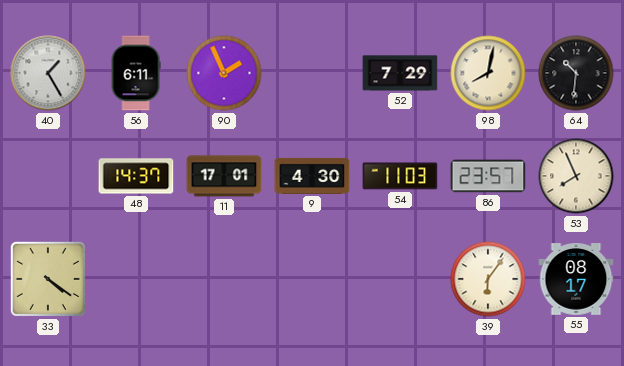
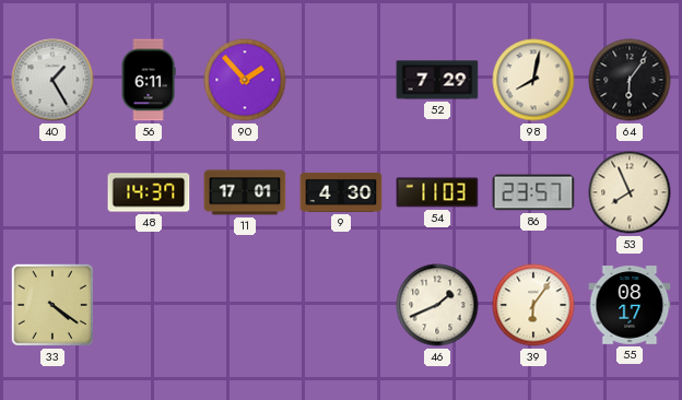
90: 1:56 -> 1:53 (245, 80)
64: 10:31 -> 6:06 (630, 80)
46: none -> 1:41 (437, 305)
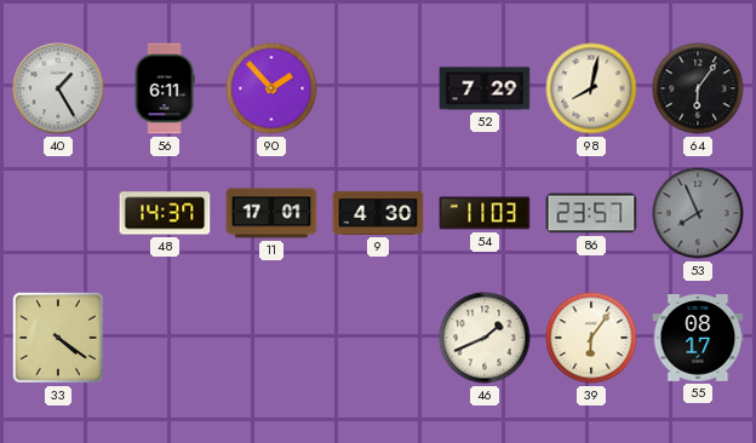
53 dial: cream -> grey (698, 213)
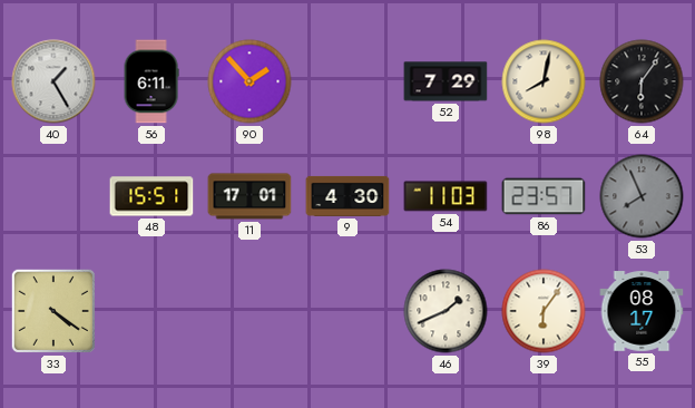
48: 14:37 -> 15:51 (151, 196)
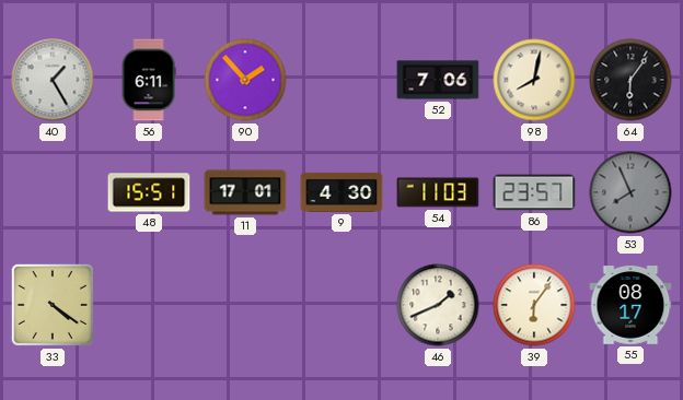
52: 7:29 -> 7:06 (438, 80)
